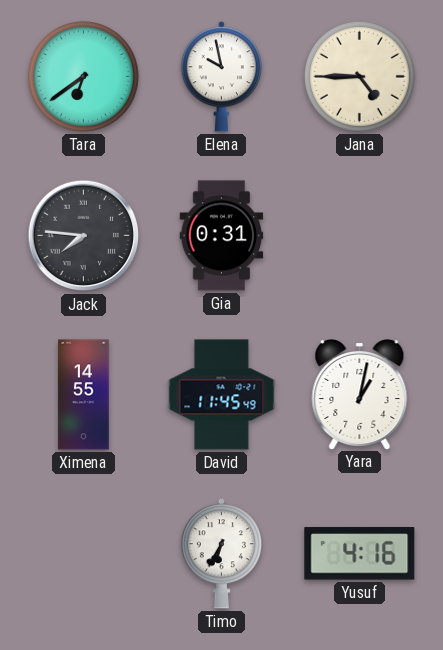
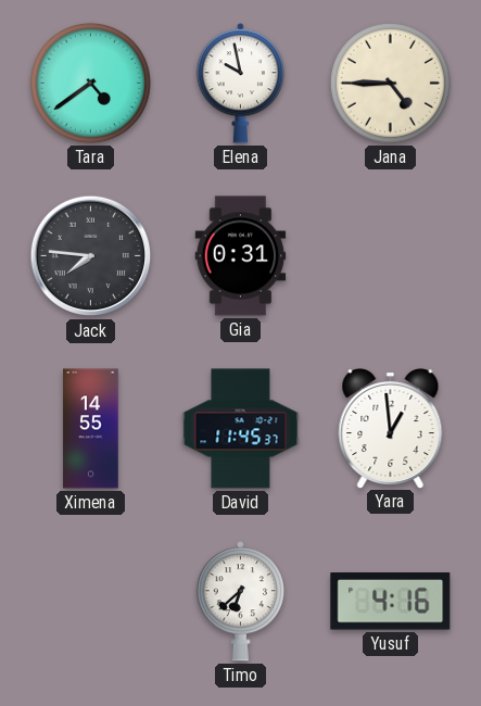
Tara: 6:39 -> 4:39 (90, 83)
David: 11:45:49 -> 11:45:37 (241, 429)
Yara: 1:02 -> 12:59 (391, 429)
Timo: 6:35 -> 6:38 (240, 602)
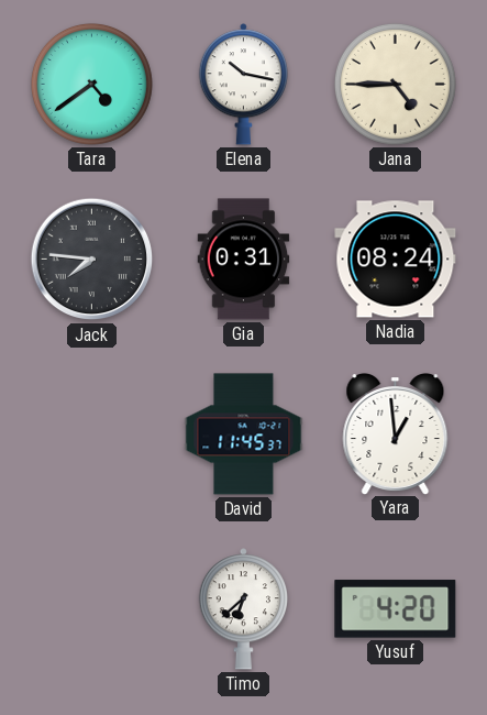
Elena: 9:58 -> 10:17 (243, 85)
Nadia: none -> 08:24 (396, 260)
Ximena: 14:55 -> none (91, 429)
Yusuf: 4:16 -> 4:20 (396, 609)
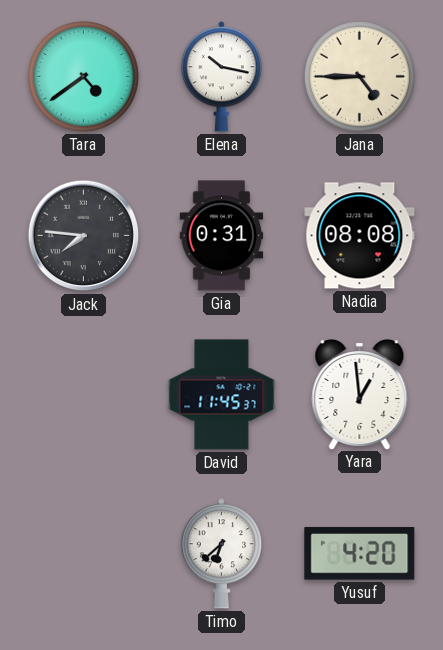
Nadia: 08:24 -> 08:08 (360, 236)
